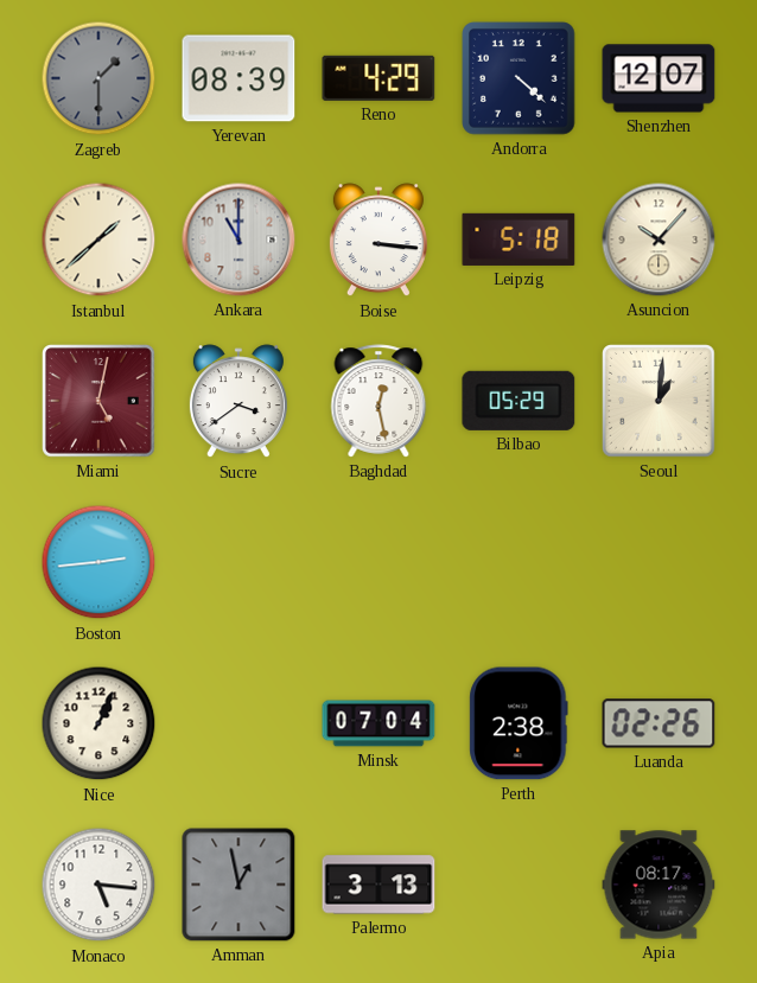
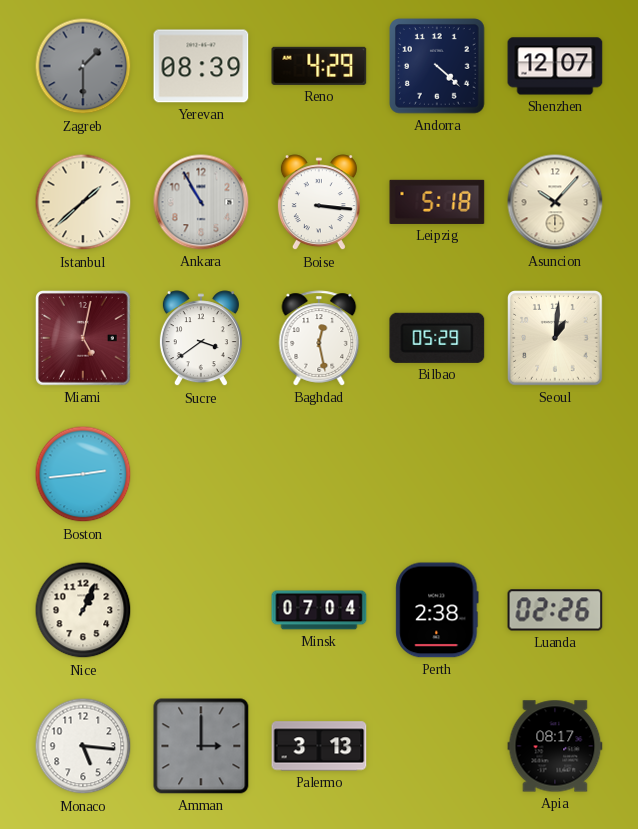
Ankara: 11:00 -> 10:55 (201, 202)
Amman: 12:58 -> 3:00 (201, 746)
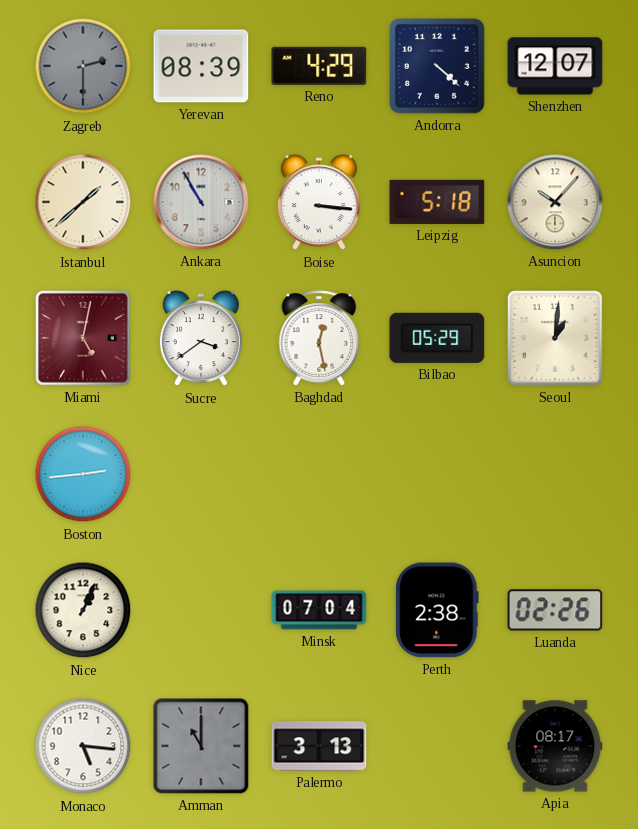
Zagreb: 1:30 -> 2:30 (83, 66)
Amman: 3:00 -> 11:00 (201, 746)
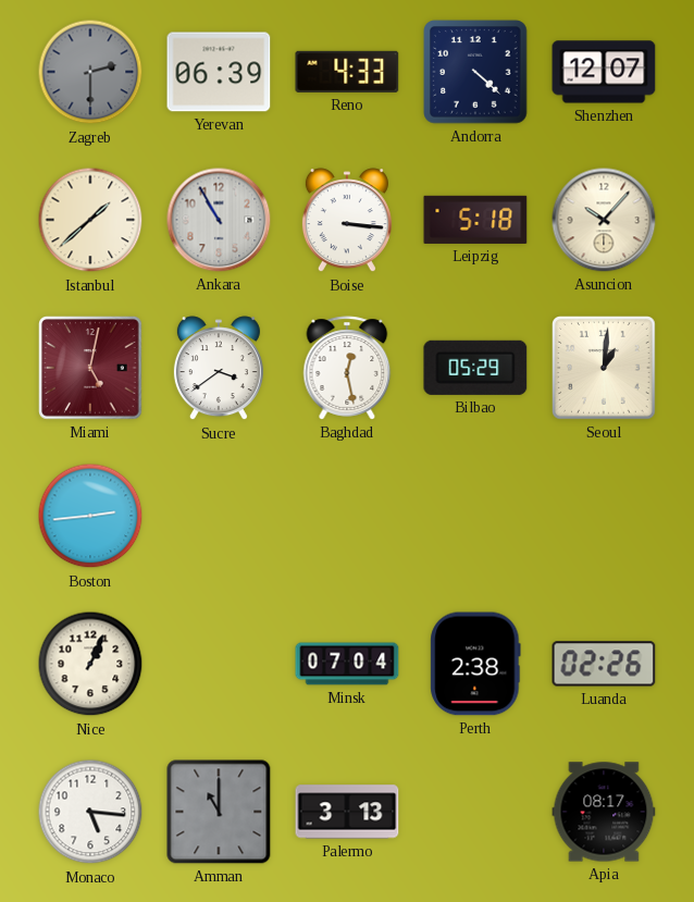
Yerevan: 08:39 -> 06:39 (219, 72)
Reno: 4:29 -> 4:33 (347, 72)
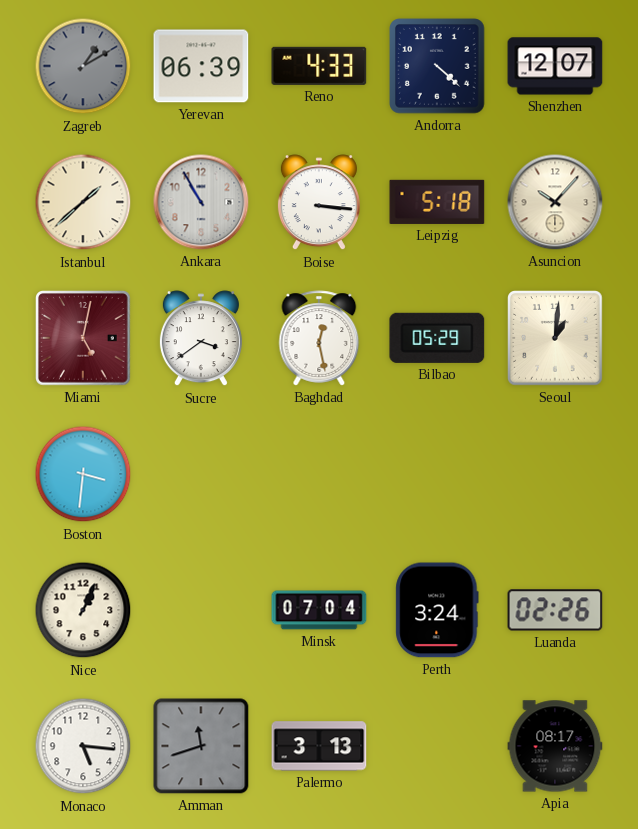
Zagreb: 2:30 -> 1:10 (83, 66)
Boston: 2:44 -> 3:31 (83, 474)
Perth: 2:38 -> 3:24 (437, 610)
Amman: 11:00 -> 11:42 (201, 746)
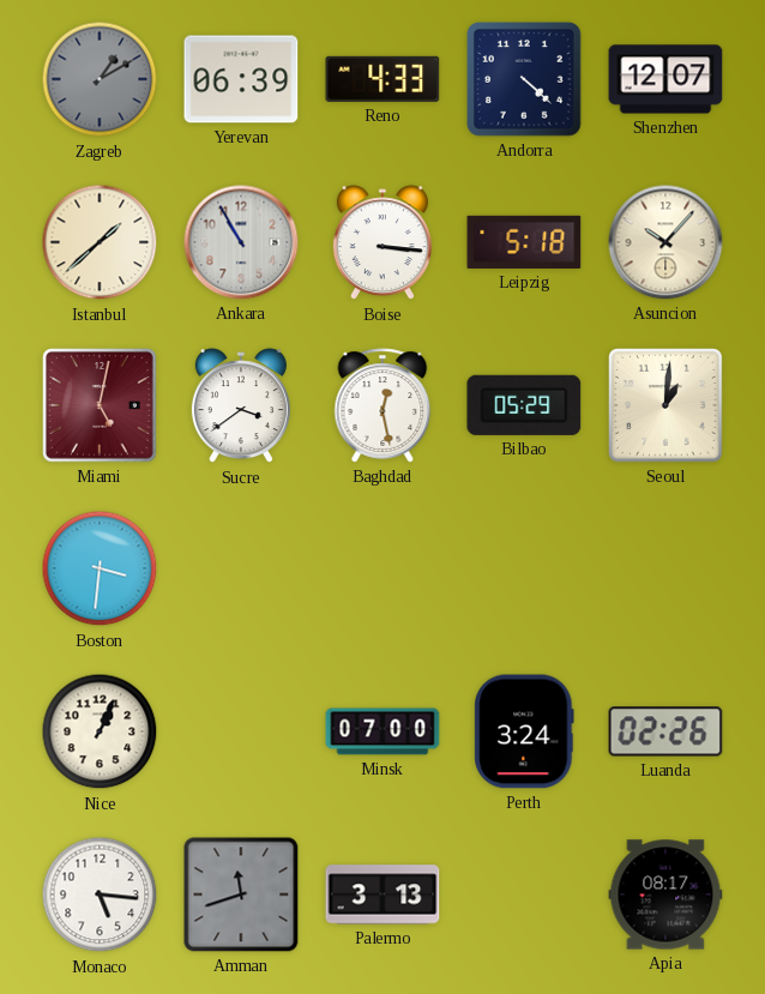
Minsk: 07:04 -> 07:00 (382, 731)
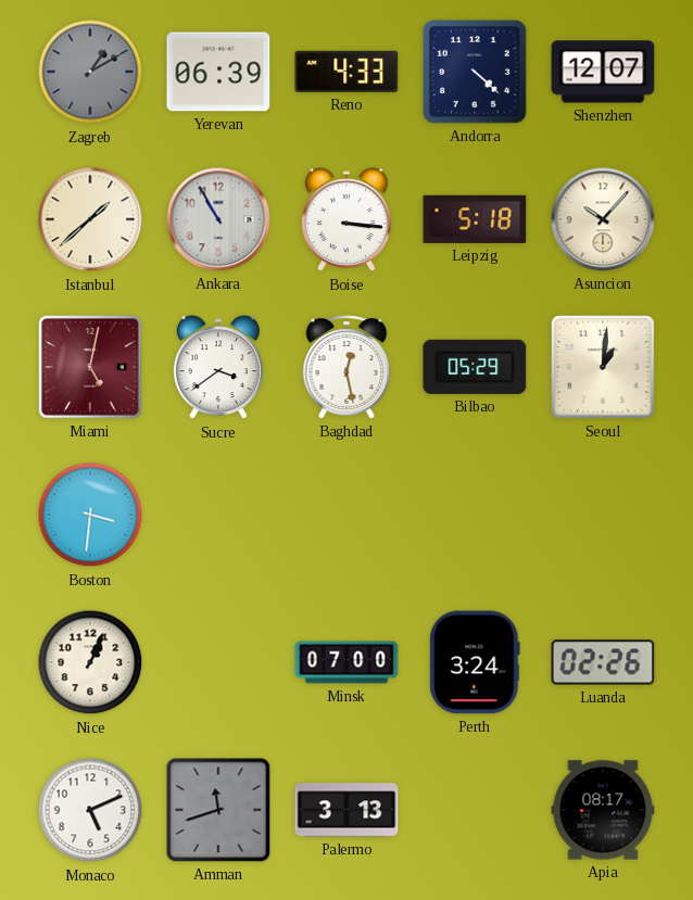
Monaco: 5:16 -> 5:11 (90, 810)
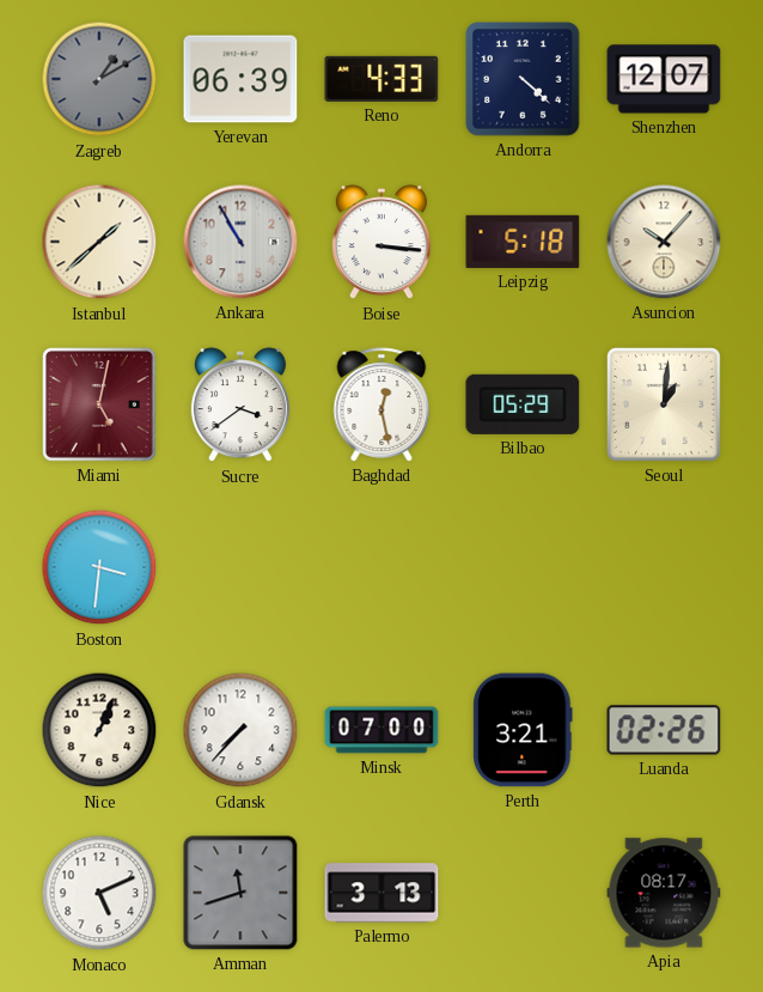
Gdansk: none -> 7:37 (240, 730)
Perth: 3:24 -> 3:21 (523, 730)
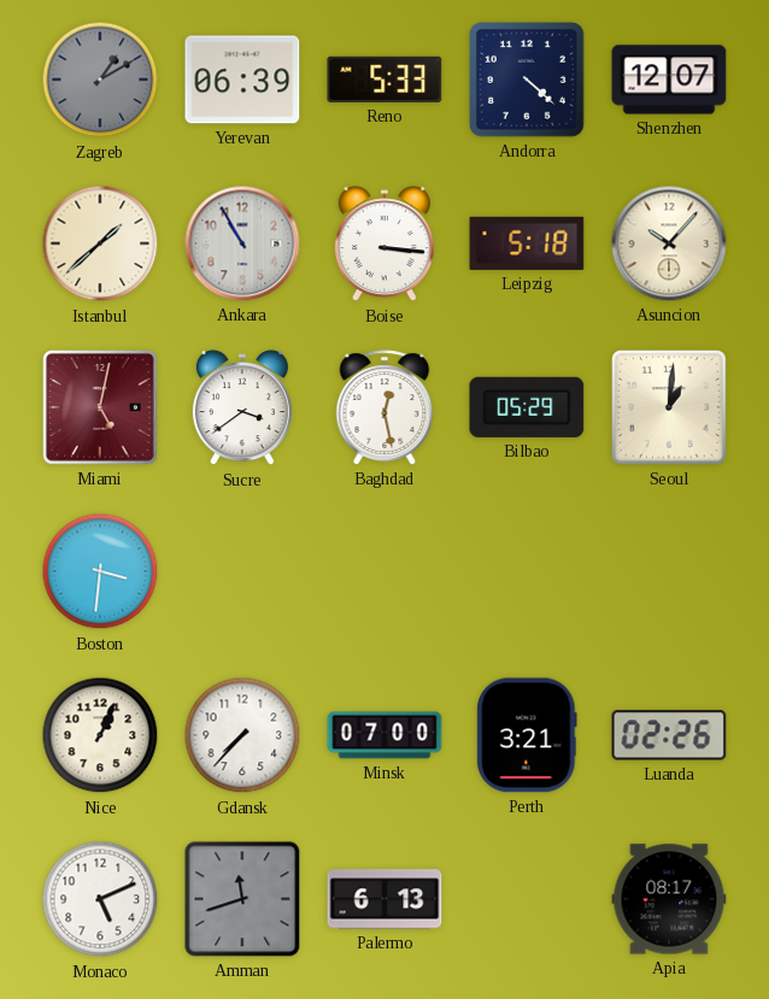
Reno: 4:33 -> 5:33 (384, 80)
Palermo: 3:13 -> 6:13 (384, 899)
